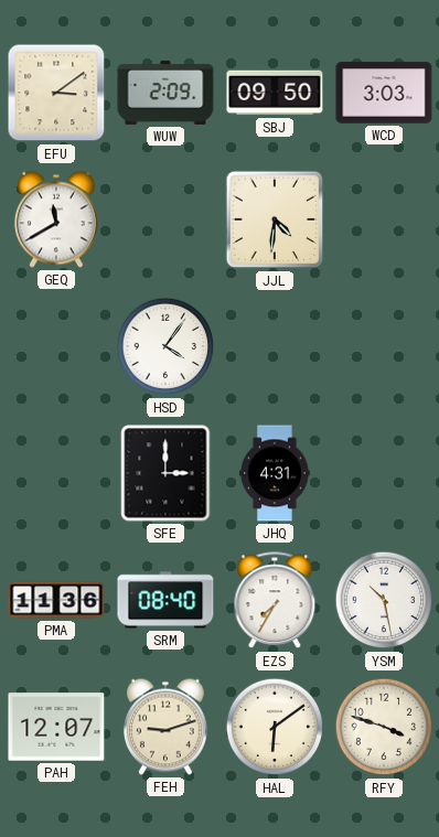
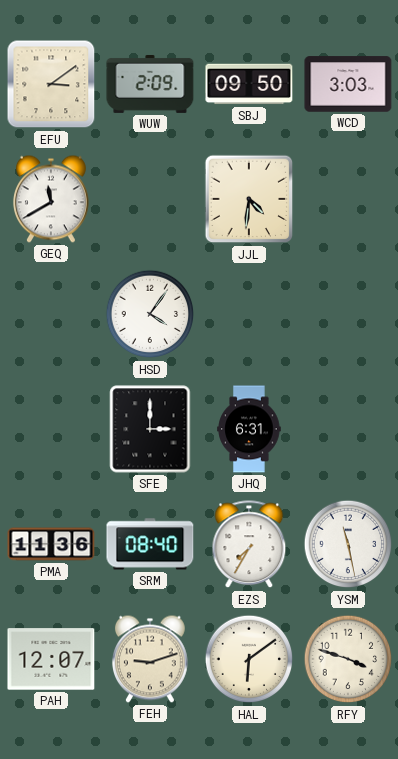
JHQ: 4:31 -> 6:31 (249, 429)
YSM: 10:28 -> 11:28 (348, 544)
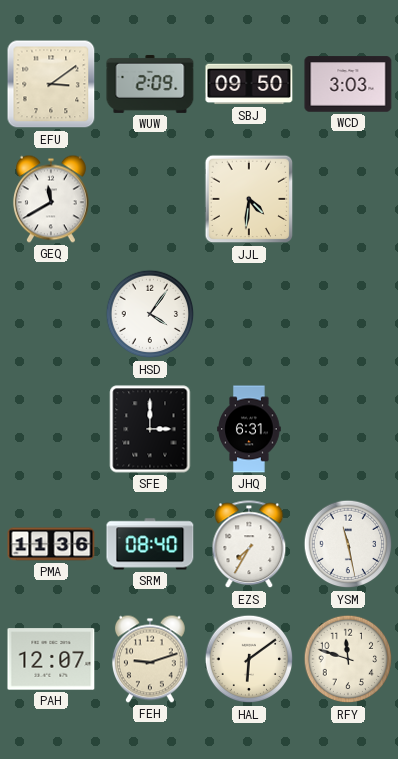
RFY: 3:48 -> 11:48 (348, 659)
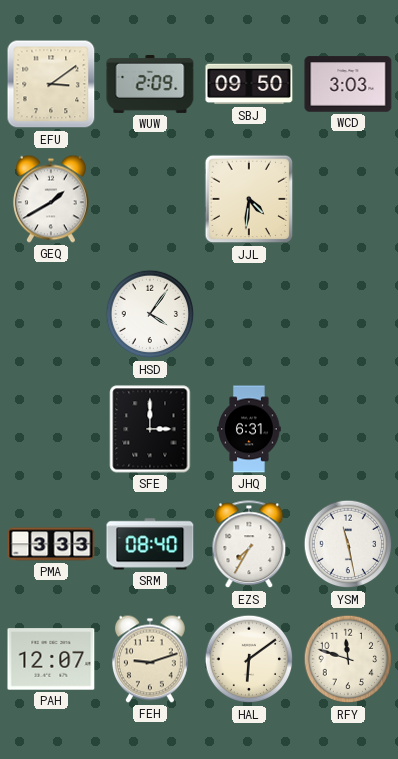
GEQ: 11:40 -> 1:40 (51, 199)
PMA: 11:36 -> 3:33 (51, 544)
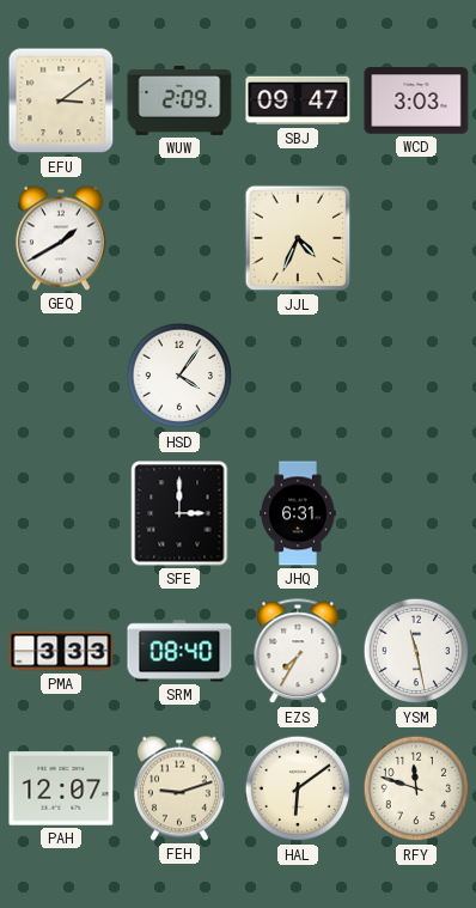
SBJ: 09:50 -> 09:47 (298, 100)
JJL: 4:31 -> 4:34 (298, 238)
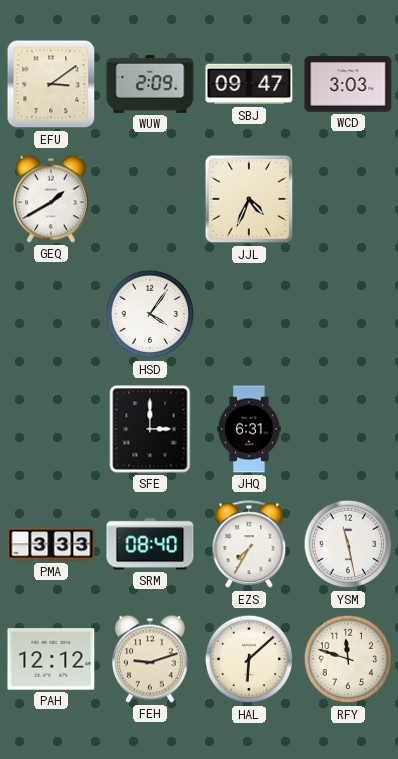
PAH: 12:07 -> 12:12 (51, 659)
HAL: 6:09 -> 6:08 (249, 659)
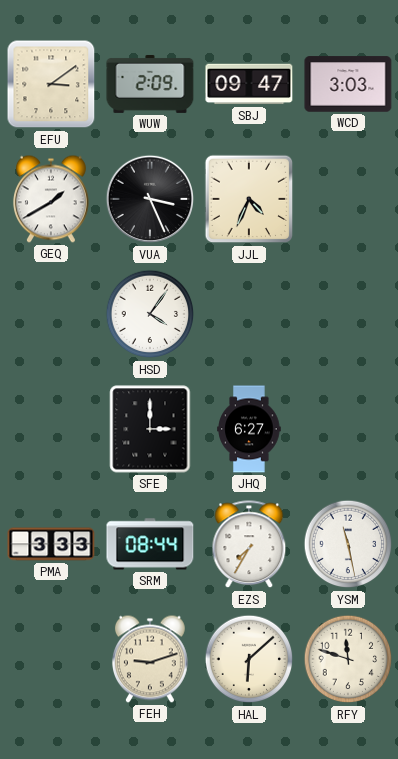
VUA: none -> 3:26 (150, 199)
JHQ: 6:31 -> 6:27 (249, 429)
SRM: 08:40 -> 08:44 (150, 544)
PAH: 12:12 -> none (51, 659)
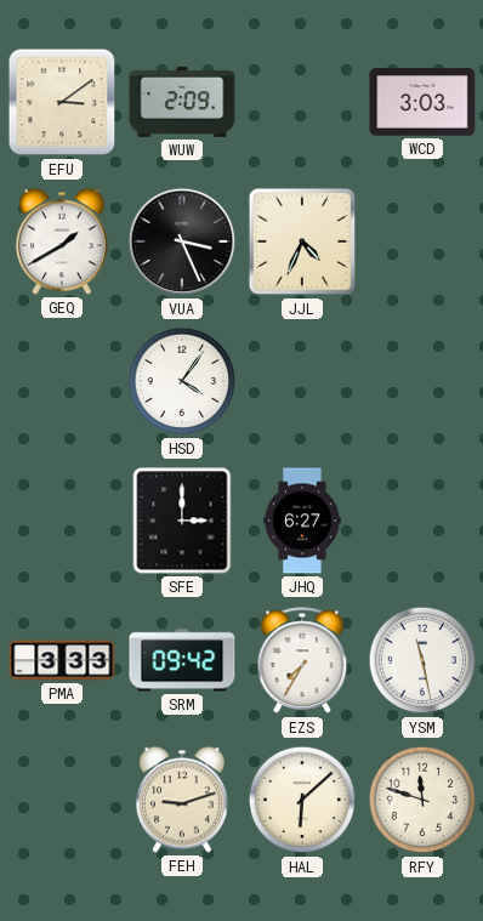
SBJ: 09:47 -> none (249, 84)
SRM: 08:44 -> 09:42 (182, 660)
